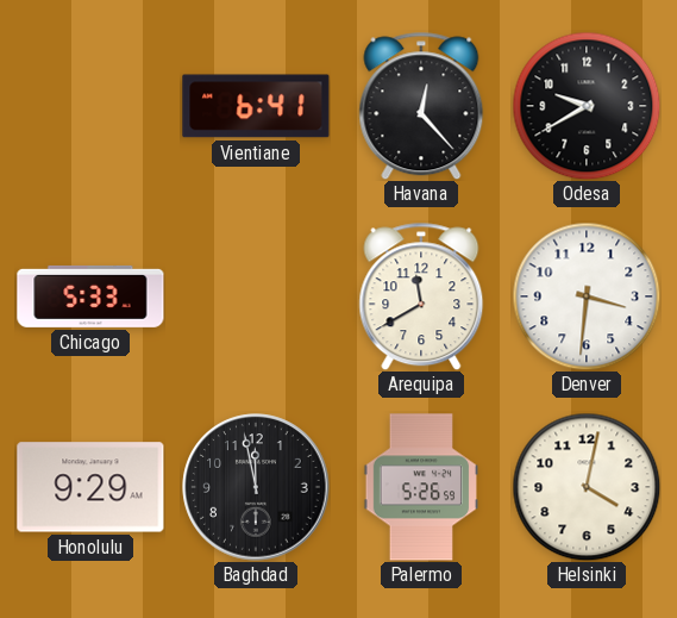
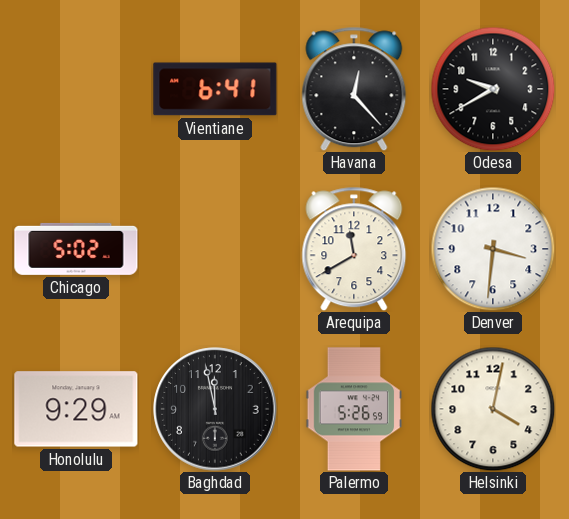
Chicago: 5:33 -> 5:02 (76, 249)
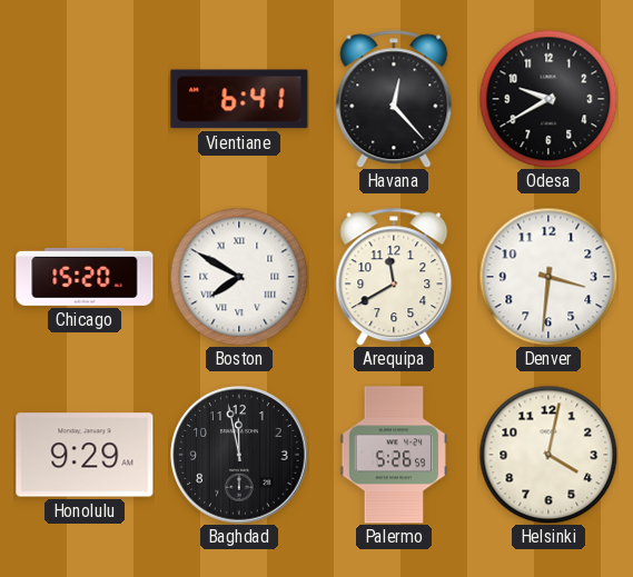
Chicago: 5:02 -> 15:20 (85, 277)
Boston: none -> 7:50 (239, 277)
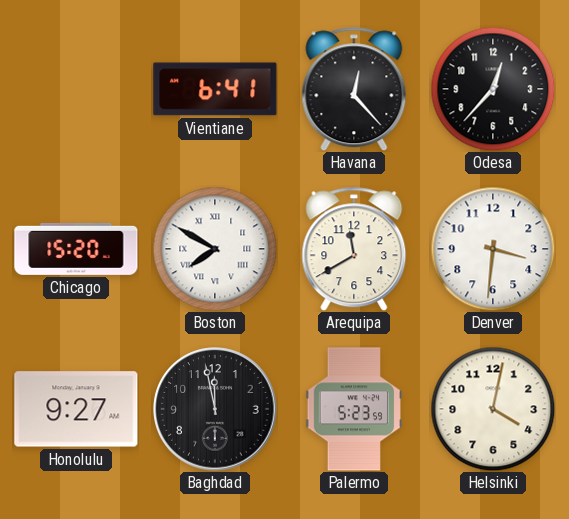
Odesa: 9:40 -> 12:37 (493, 89)
Honolulu: 9:29 -> 9:27 (76, 409)
Palermo: 5:26 -> 5:23 (353, 409)
